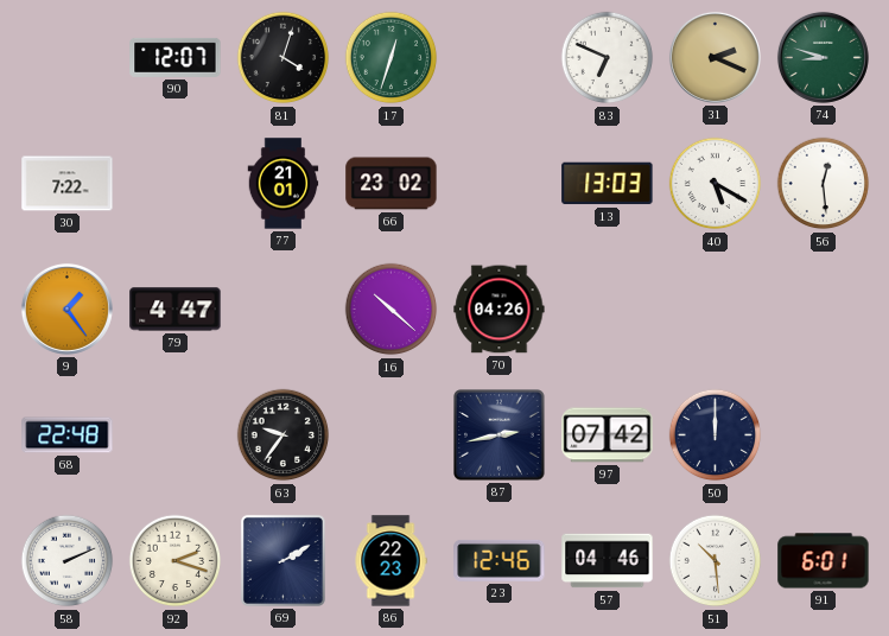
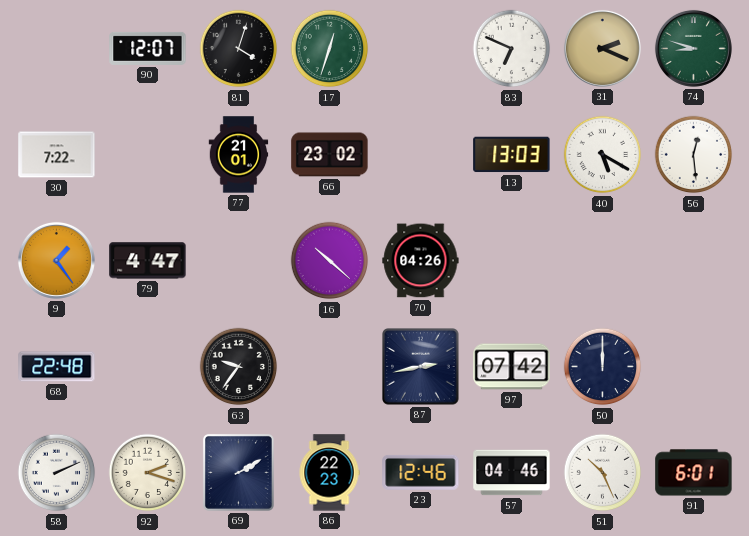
51: 10:29 -> 10:26 (603, 473)
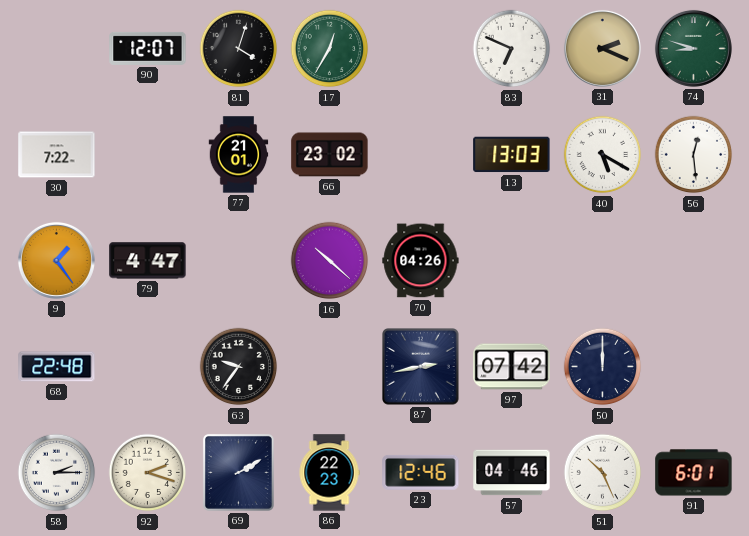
17: 12:33 -> 12:35 (330, 49)
58: 2:11 -> 2:15 (57, 473)
